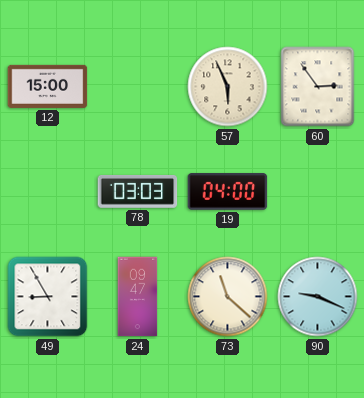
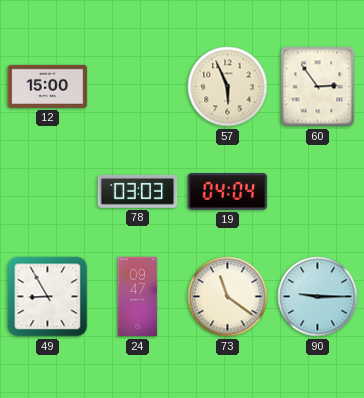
19: 04:00 -> 04:04 (228, 192)
73: 11:22 -> 11:21 (228, 297)
90: 9:19 -> 9:15 (318, 297)
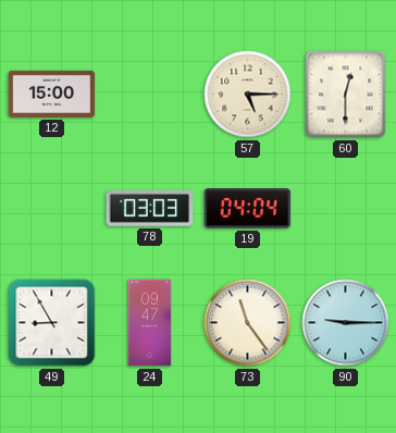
57: 5:56 -> 5:15 (248, 95)
60: 2:54 -> 12:30 (346, 95)
73: 11:21 -> 11:24 (248, 323)
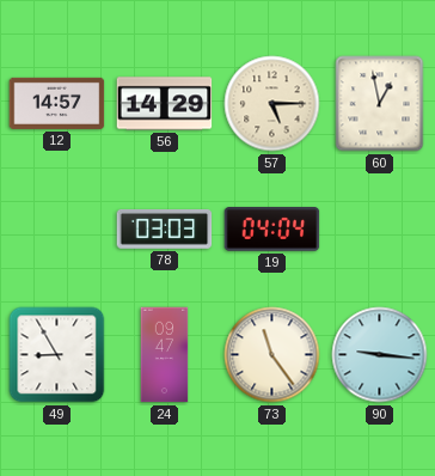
12: 15:00 -> 14:57 (57, 103)
56: none -> 14:29 (165, 104)
60: 12:30 -> 12:58 (380, 104)
90: 9:15 -> 9:16 (380, 355)
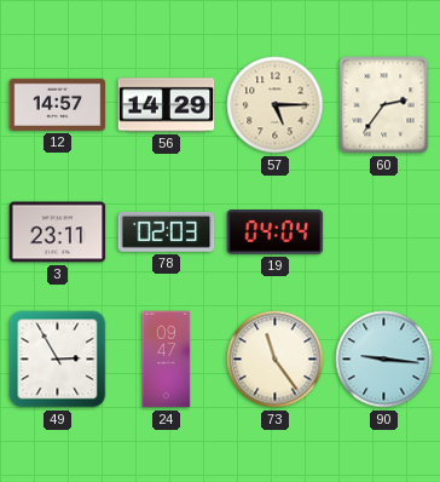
60: 12:58 -> 2:36 (384, 105)
3: none -> 23:11 (58, 233)
78: 03:03 -> 02:03 (167, 233)
49: 8:55 -> 2:55 (58, 360)
